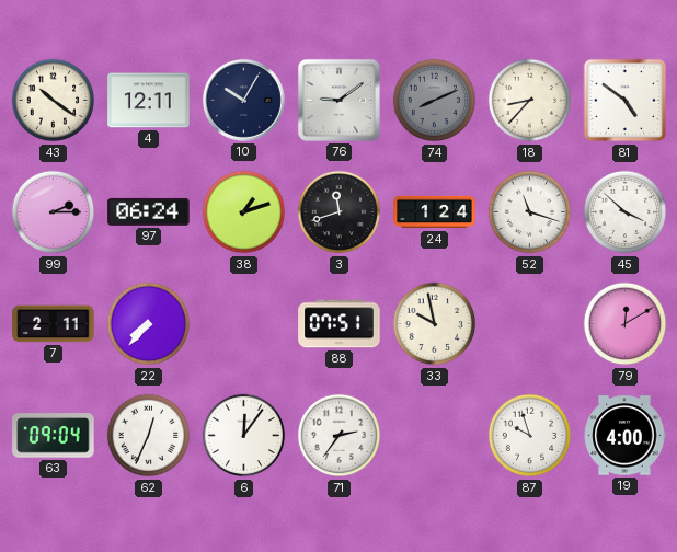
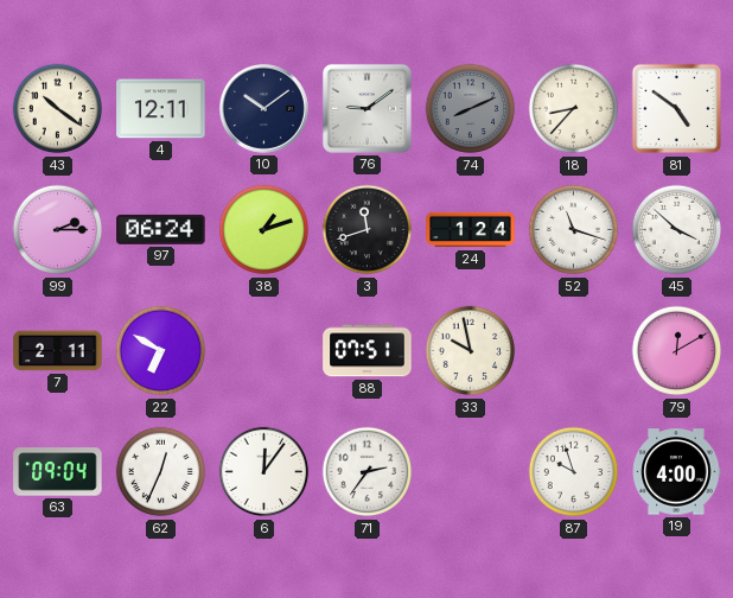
10: 10:05 -> 10:09 (263, 108)
22: 7:37 -> 6:50 (161, 351)
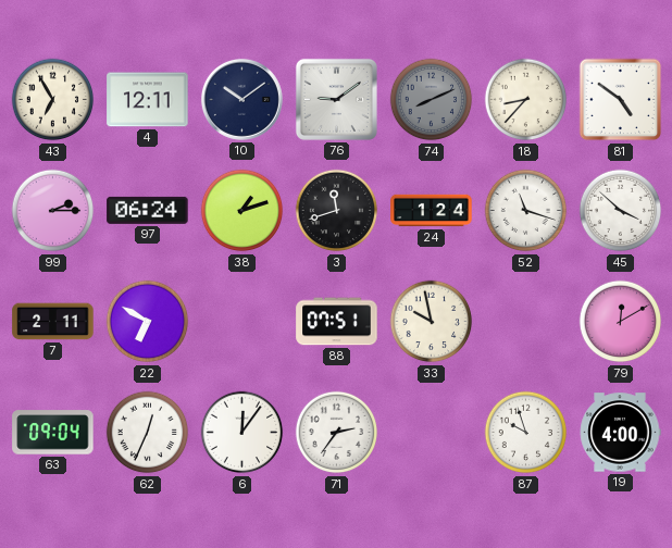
43: 10:21 -> 6:55 (53, 100)
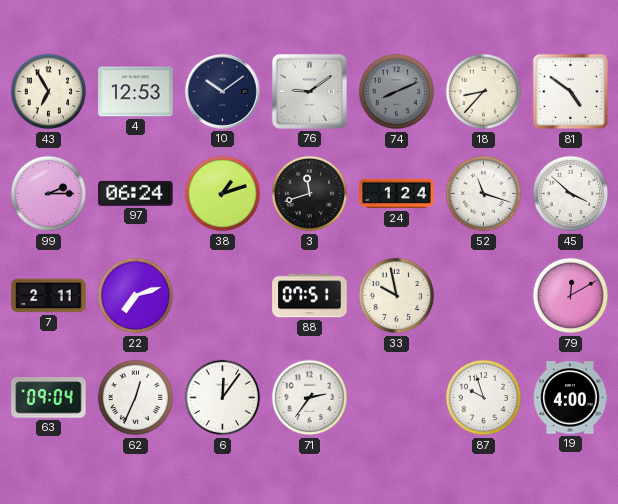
4: 12:11 -> 12:53 (136, 92)
22: 6:50 -> 7:12 (136, 296)
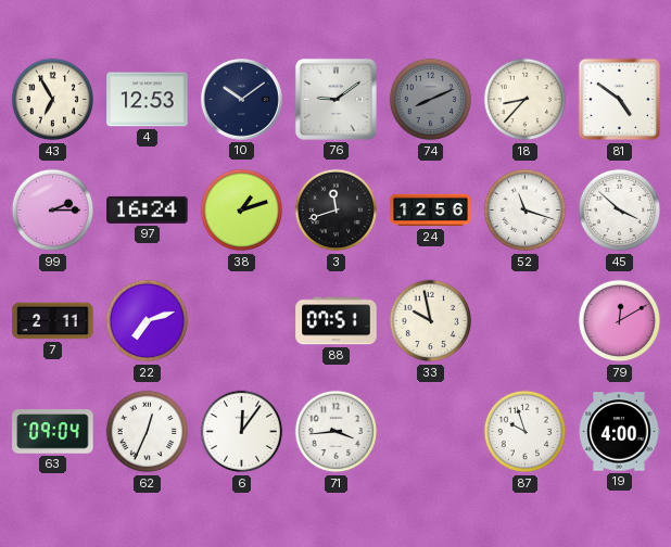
97: 06:24 -> 16:24 (148, 209)
24: 1:24 -> 12:56 (431, 211)
71: 2:36 -> 3:44 (337, 432)
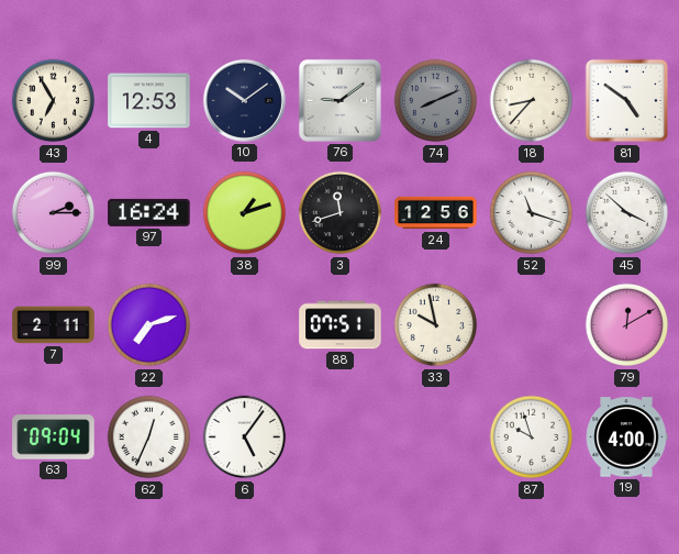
6: 12:06 -> 5:06 (245, 437)
71: 3:44 -> none (337, 432)
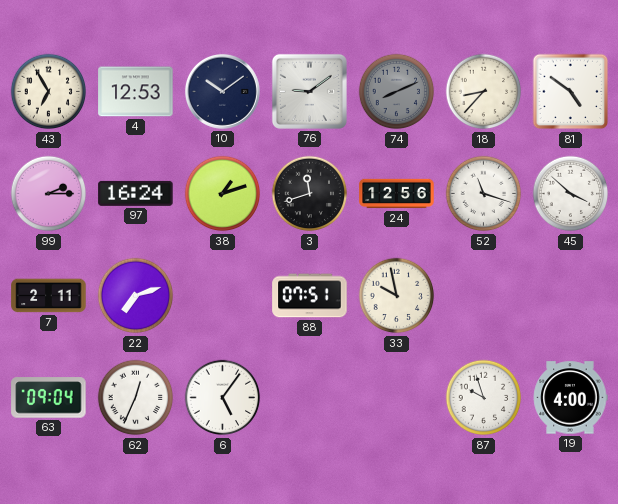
79: 12:10 -> none (627, 325)
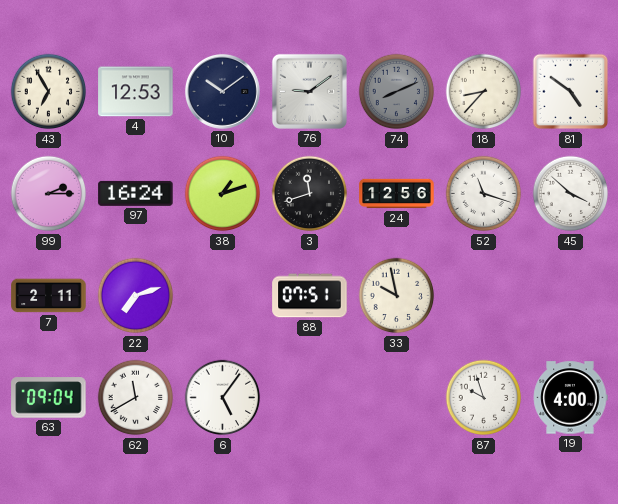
62: 12:34 -> 11:40 (136, 398)
